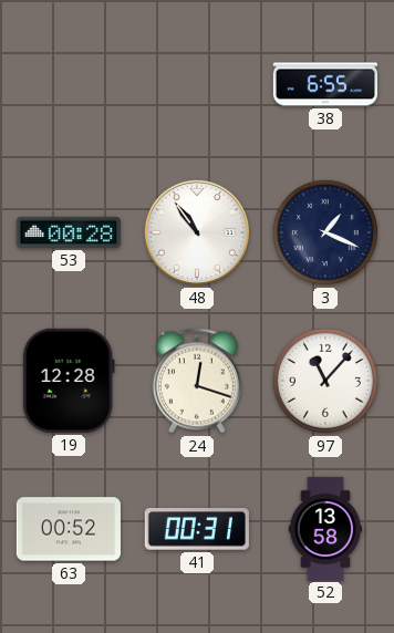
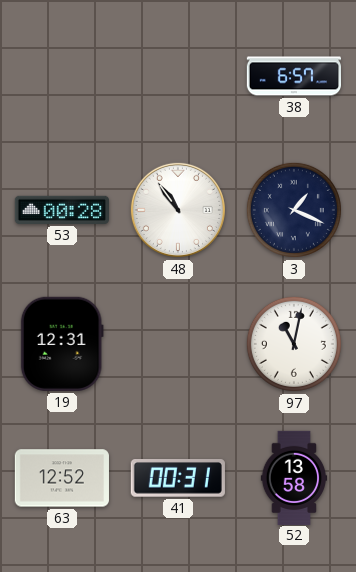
38: 6:55 -> 6:57 (293, 76)
19: 12:28 -> 12:31 (62, 344)
24: 12:18 -> none (197, 381)
97: 11:07 -> 11:02 (294, 344)
63: 00:52 -> 12:52 (62, 478)
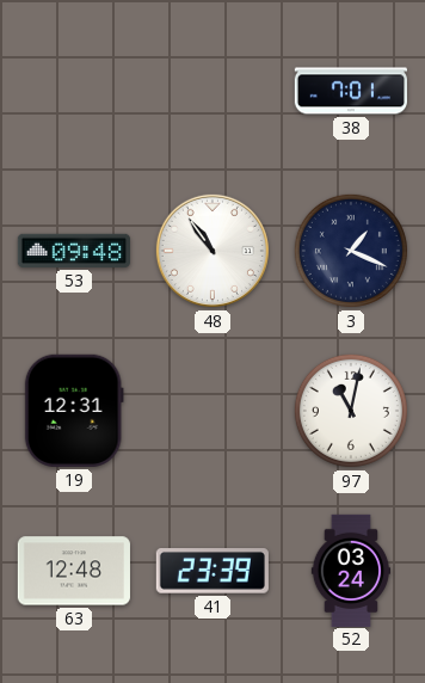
38: 6:57 -> 7:01 (350, 91)
53: 00:28 -> 09:48 (74, 251)
63: 12:52 -> 12:48 (74, 571)
41: 00:31 -> 23:39 (213, 572)
52: 13:58 -> 03:24 (351, 570)
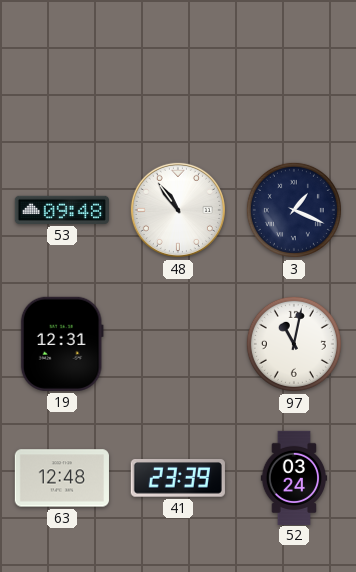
38: 7:01 -> none (350, 91)
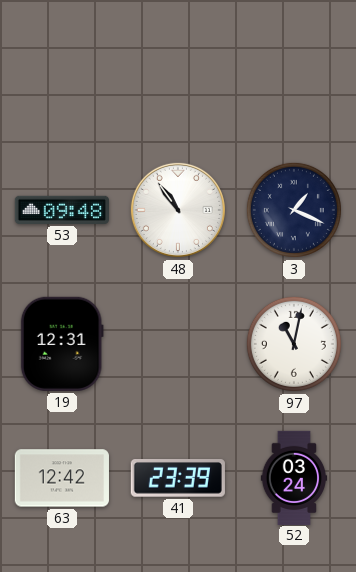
63: 12:48 -> 12:42 (62, 478)
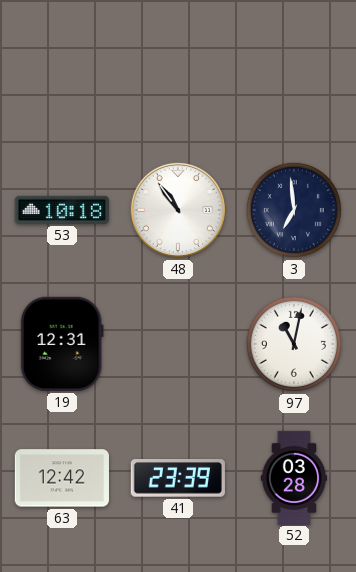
53: 09:48 -> 10:18 (62, 210)
3: 1:19 -> 6:59 (294, 210)
52: 03:24 -> 03:28 (294, 477)
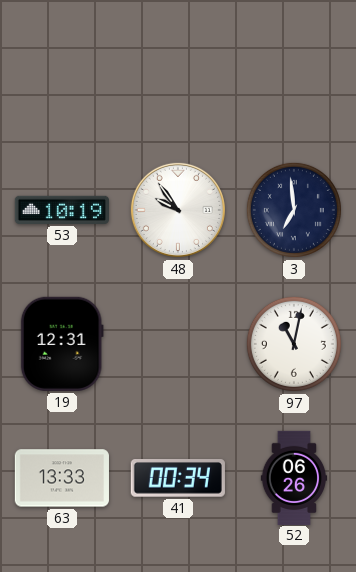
53: 10:18 -> 10:19 (62, 210)
48: 10:54 -> 9:54 (178, 210)
63: 12:42 -> 13:33 (62, 478)
41: 23:39 -> 00:34 (178, 479)
52: 03:28 -> 06:26 (294, 477)
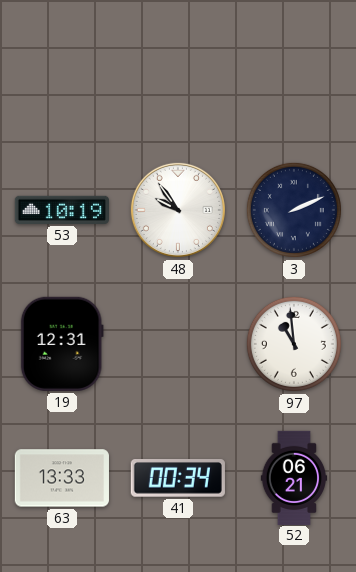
3: 6:59 -> 2:11 (294, 210)
97: 11:02 -> 10:59 (294, 344)
52: 06:26 -> 06:21 (294, 477)
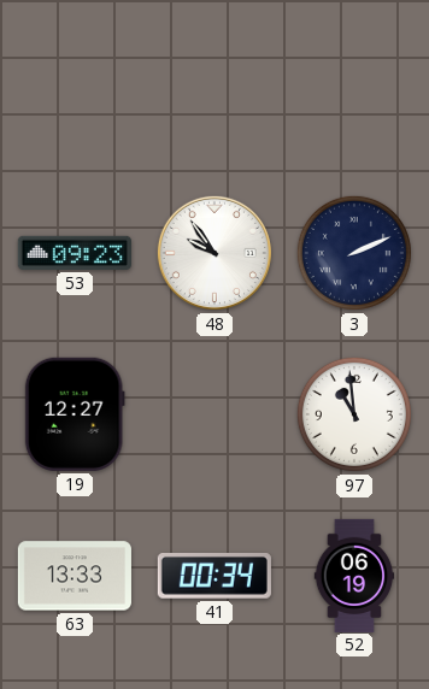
53: 10:19 -> 09:23 (75, 253)
19: 12:31 -> 12:27 (75, 414)
52: 06:21 -> 06:19 (354, 575)
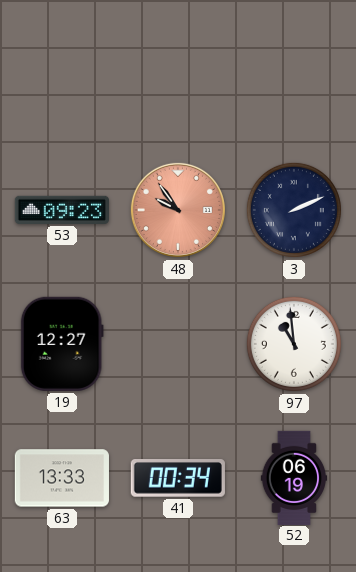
48 dial: white -> salmon (178, 210)
